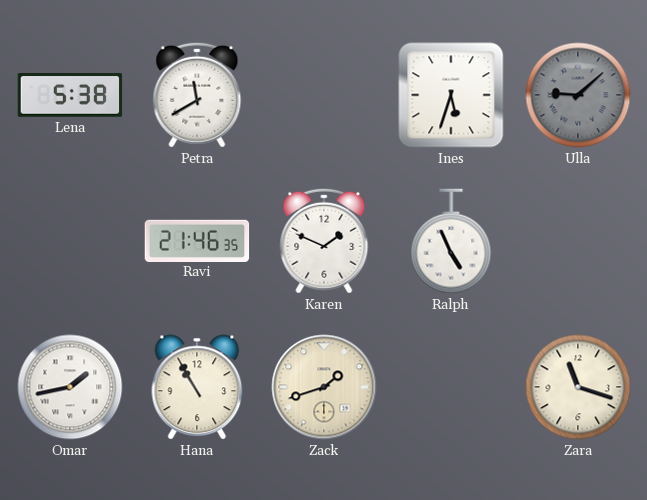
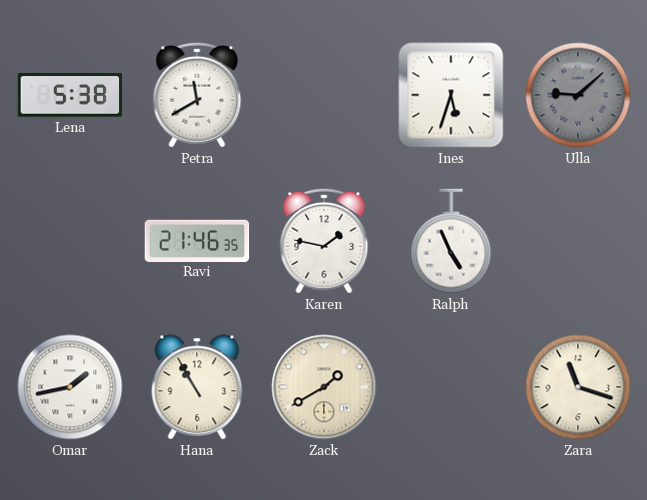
Karen: 1:49 -> 1:47 (324, 241)
Zack: 1:42 -> 1:40 (324, 387)
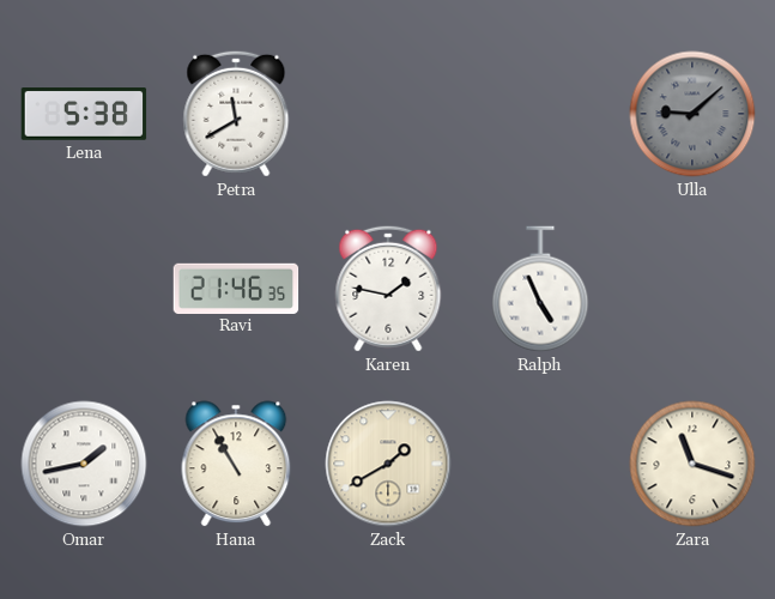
Ines: 5:33 -> none (451, 95)
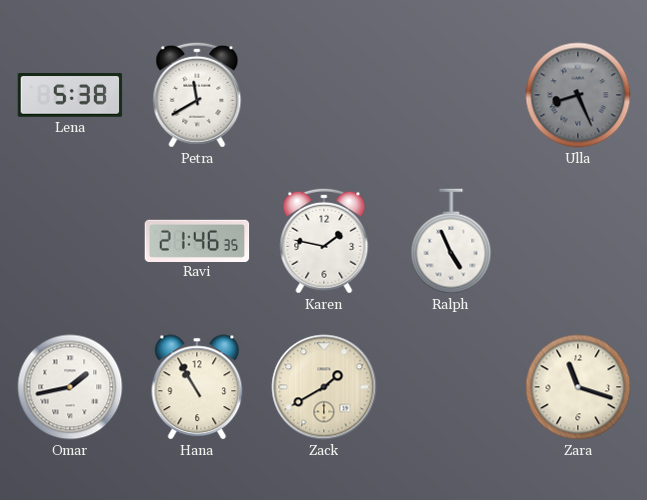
Ulla: 9:08 -> 8:26 (578, 95)
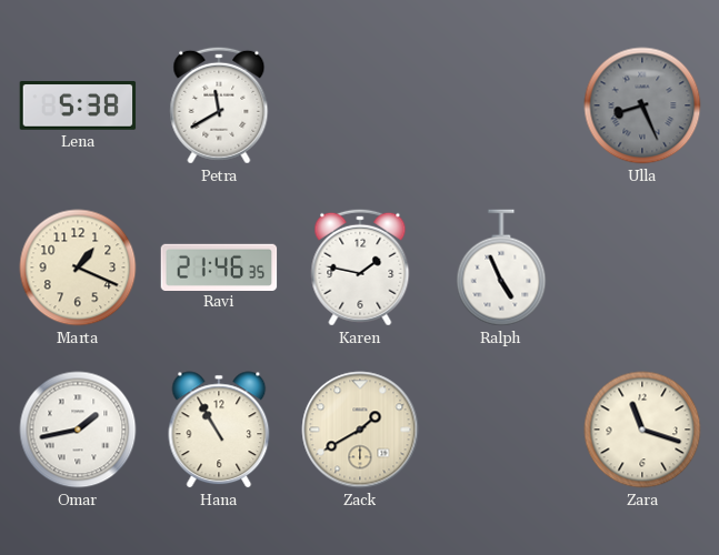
Marta: none -> 1:19 (78, 268)
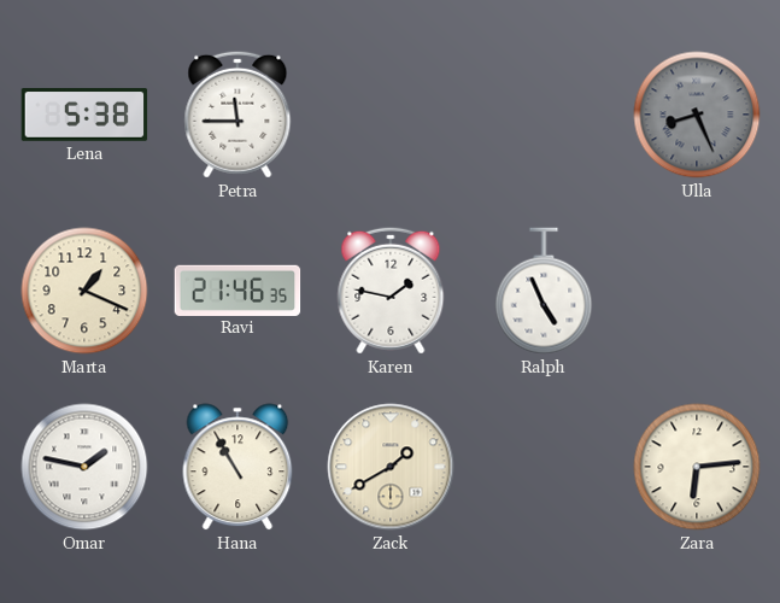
Petra: 11:40 -> 11:45 (237, 115)
Omar: 1:43 -> 1:47 (84, 467)
Zara: 11:18 -> 6:14 (697, 467)
